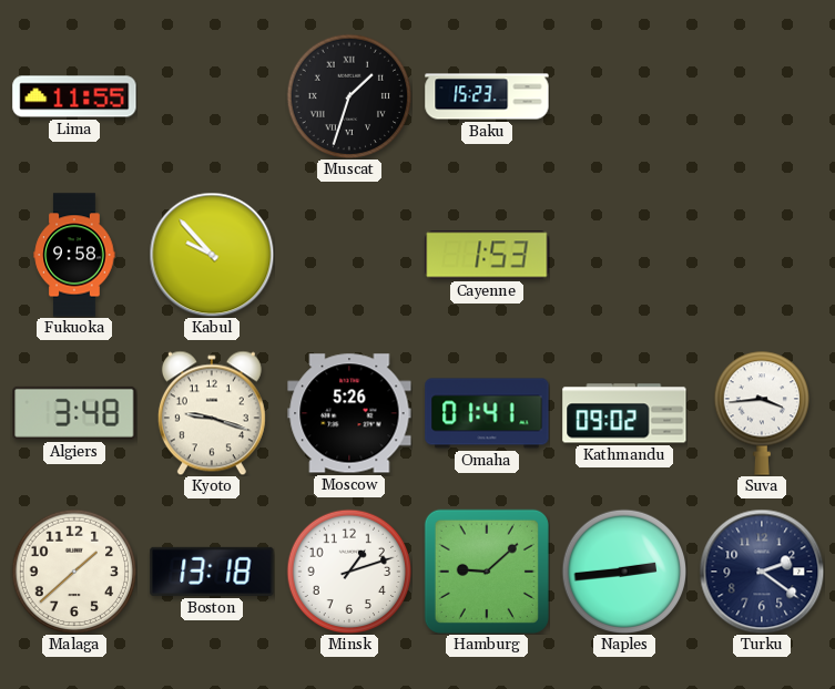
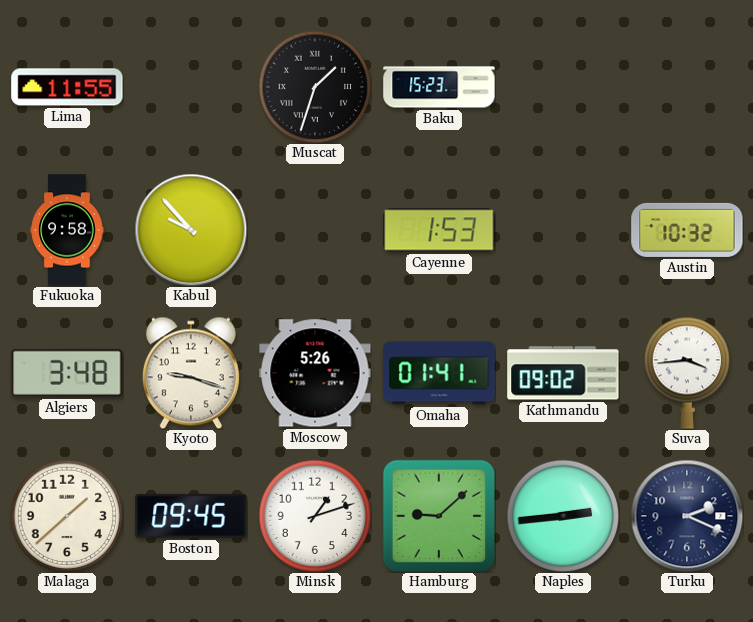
Austin: none -> 10:32 (687, 230)
Boston: 13:18 -> 09:45 (191, 516)
Turku: 2:21 -> 2:19 (687, 516)
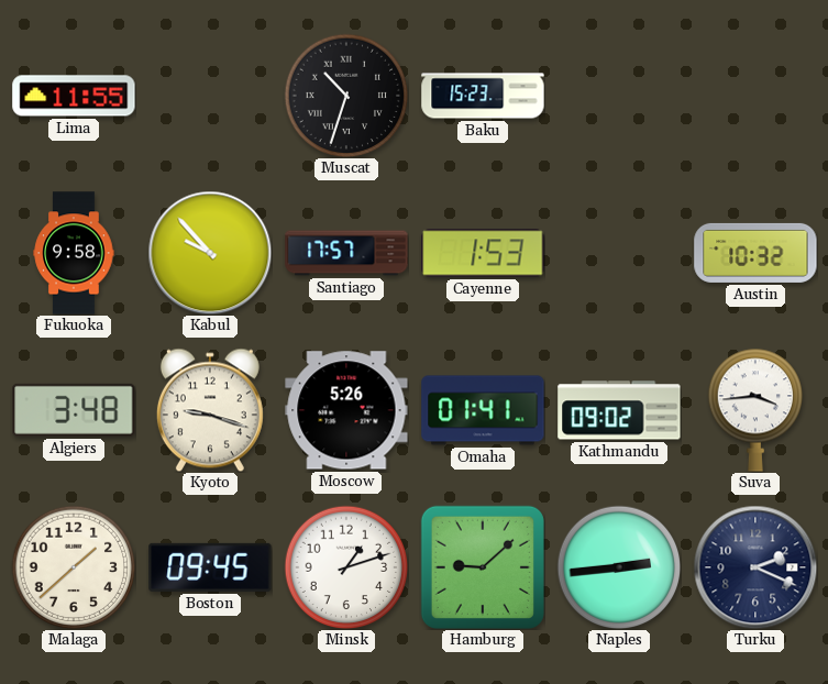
Muscat: 1:33 -> 10:33 (346, 96)
Santiago: none -> 17:57 (346, 253)
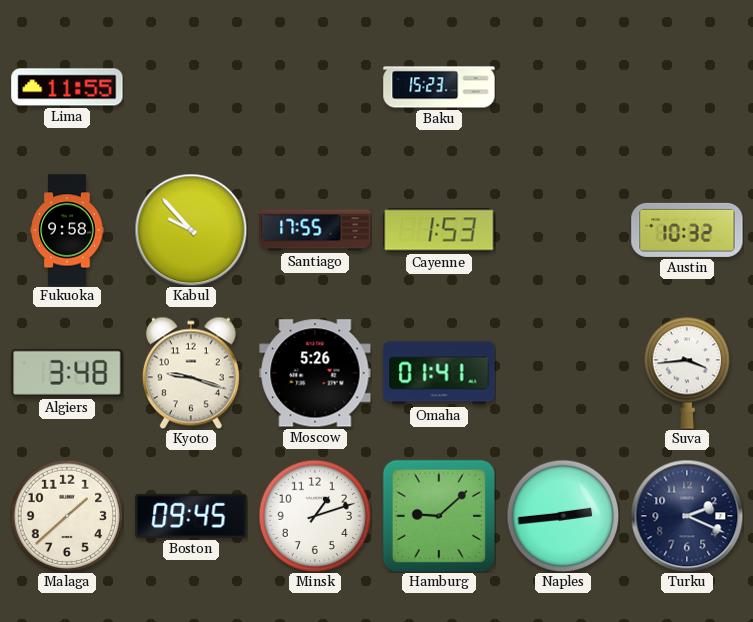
Muscat: 10:33 -> none (346, 96)
Santiago: 17:57 -> 17:55 (315, 230)
Kathmandu: 09:02 -> none (619, 410)
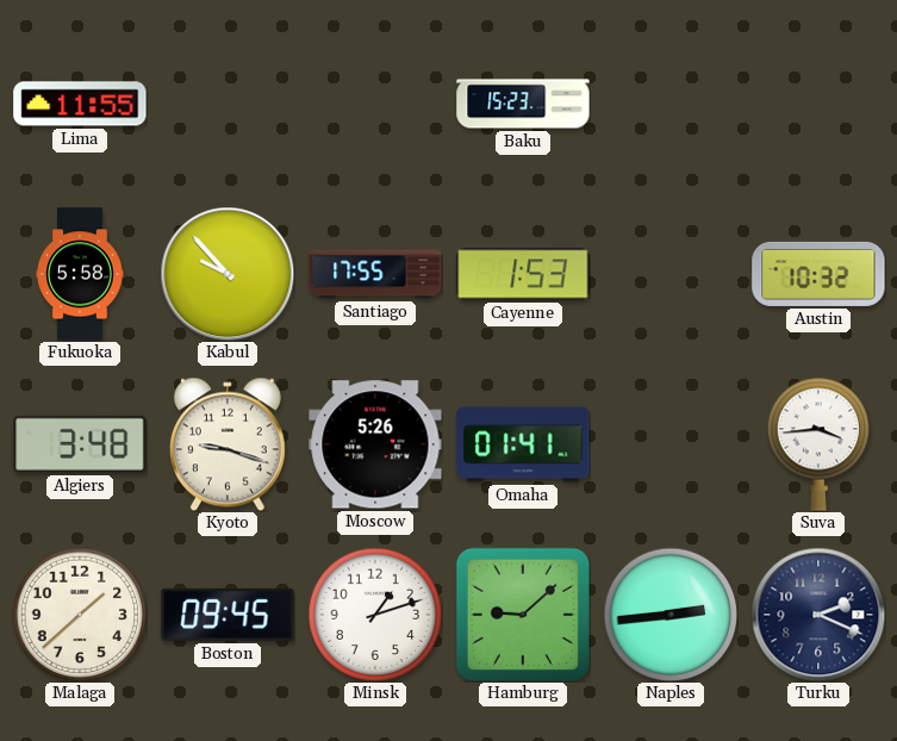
Fukuoka: 9:58 -> 5:58 (80, 274)
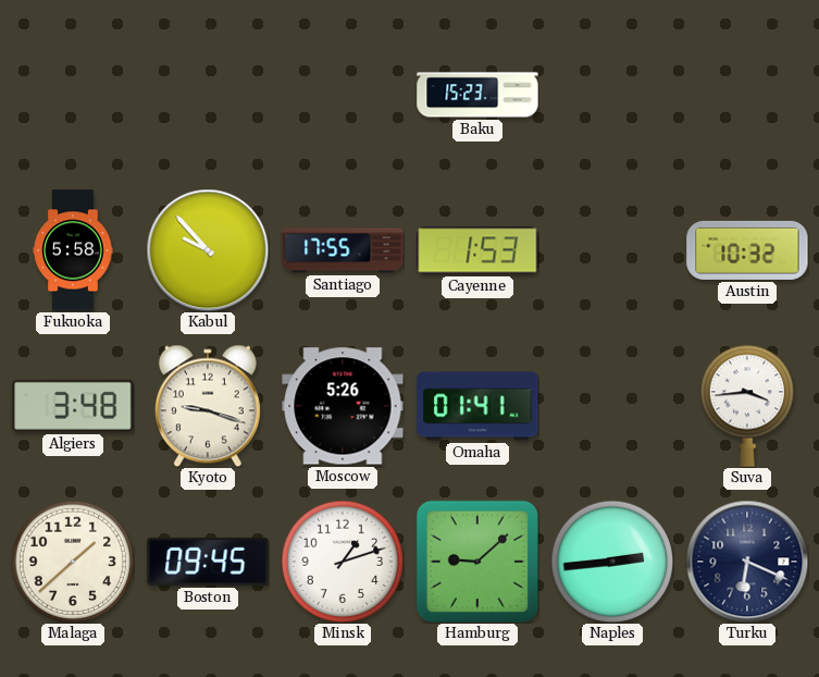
Lima: 11:55 -> none (80, 104)
Turku: 2:19 -> 6:19 (747, 562)
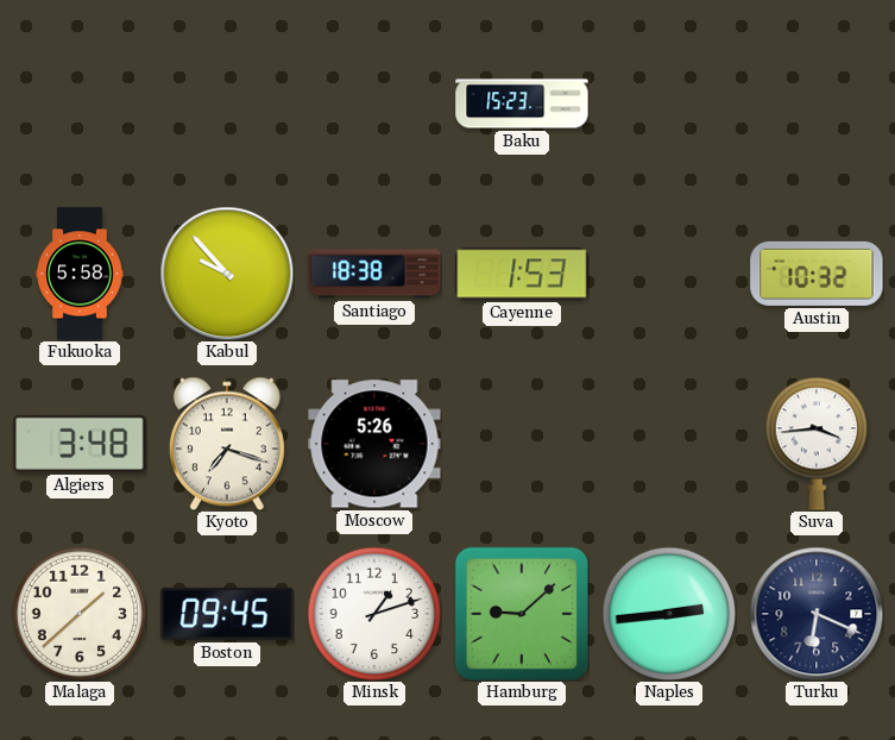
Santiago: 17:55 -> 18:38 (374, 274)
Kyoto: 9:18 -> 7:18 (227, 444)
Omaha: 01:41 -> none (477, 406)
